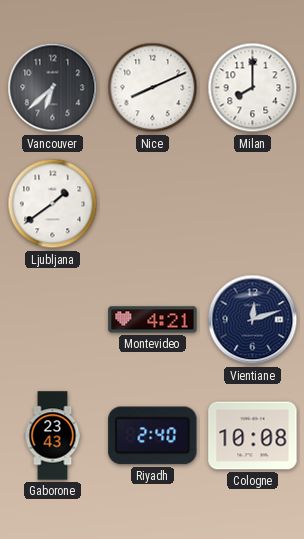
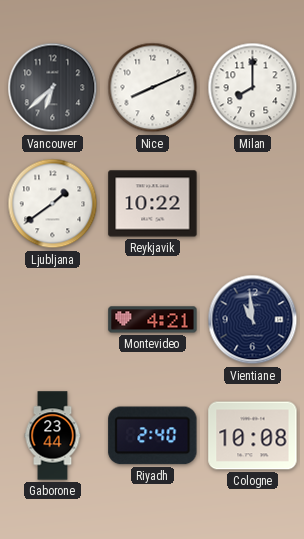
Reykjavik: none -> 10:22 (153, 204)
Vientiane: 12:12 -> 10:59 (253, 320)
Gaborone: 23:43 -> 23:44 (53, 436)
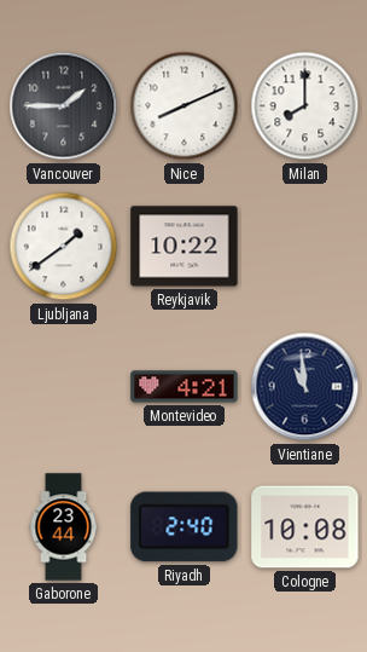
Vancouver: 6:38 -> 1:45 (64, 106)
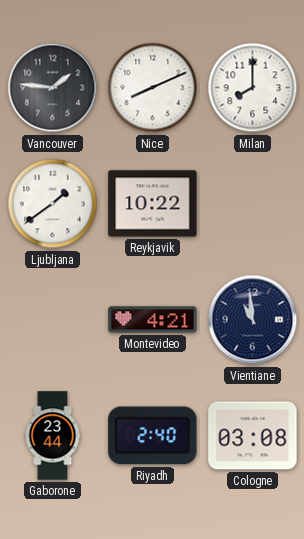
Vancouver: 1:45 -> 1:46 (53, 88)
Cologne: 10:08 -> 03:08 (253, 436)
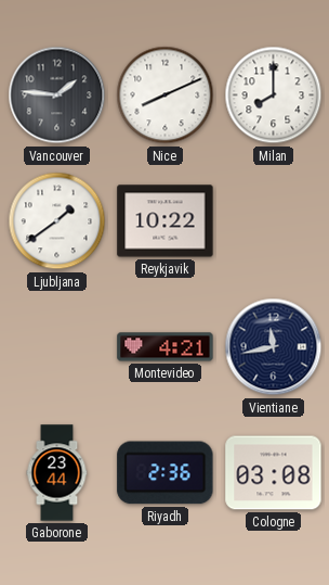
Vientiane: 10:59 -> 11:43 (274, 347)
Riyadh: 2:40 -> 2:36 (166, 473)
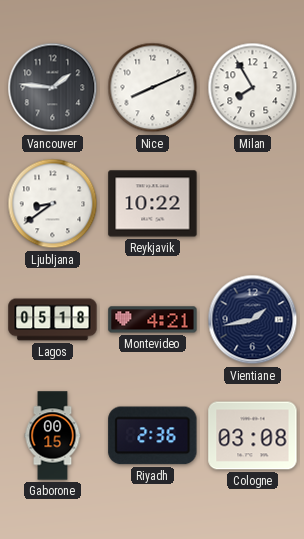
Milan: 8:00 -> 7:55 (253, 88)
Ljubljana: 1:39 -> 8:39 (53, 204)
Lagos: none -> 05:18 (53, 320)
Vientiane: 11:43 -> 1:43 (253, 320)
Gaborone: 23:44 -> 00:15 (53, 436)
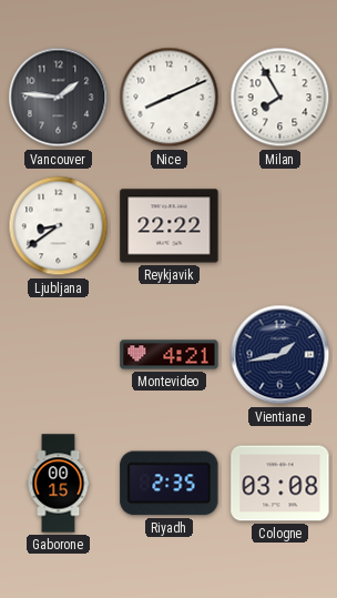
Reykjavik: 10:22 -> 22:22 (170, 226)
Lagos: 05:18 -> none (53, 320)
Riyadh: 2:36 -> 2:35 (170, 484)
